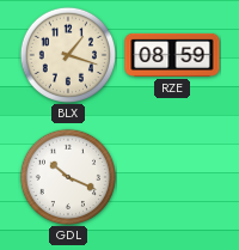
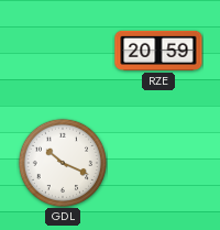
BLX: 1:18 -> none (67, 54)
RZE: 08:59 -> 20:59 (158, 51)
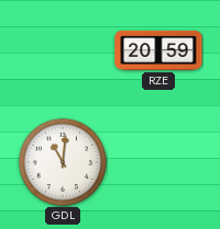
GDL: 10:19 -> 11:01 (62, 161)
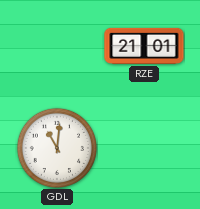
RZE: 20:59 -> 21:01 (144, 46)
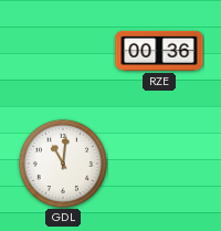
RZE: 21:01 -> 00:36 (159, 51)
